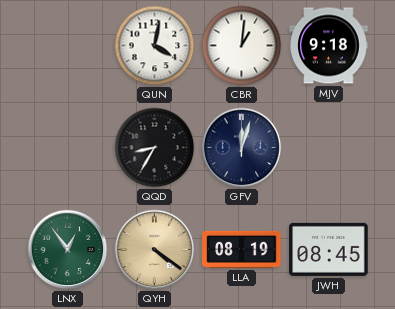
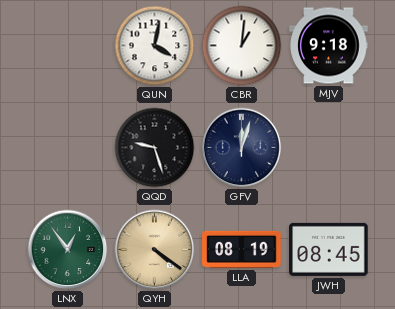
QQD: 8:35 -> 9:27 (155, 148)
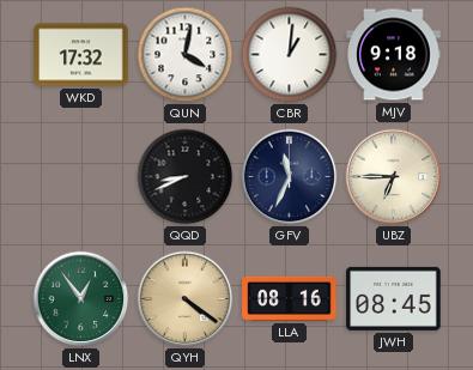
WKD: none -> 17:32 (81, 55)
QQD: 9:27 -> 8:41 (186, 177)
GFV: 12:03 -> 11:34 (290, 177)
UBZ: none -> 6:45 (394, 177)
LLA: 08:19 -> 08:16 (290, 298)
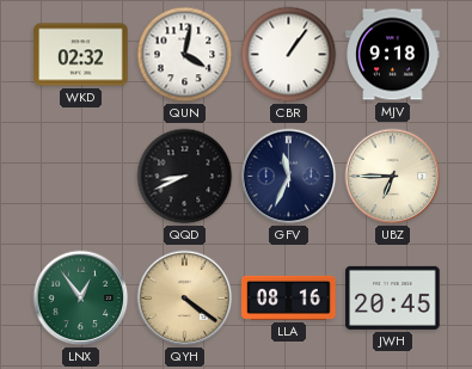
WKD: 17:32 -> 02:32 (81, 55)
CBR: 1:01 -> 1:06 (289, 55)
JWH: 08:45 -> 20:45 (393, 297)
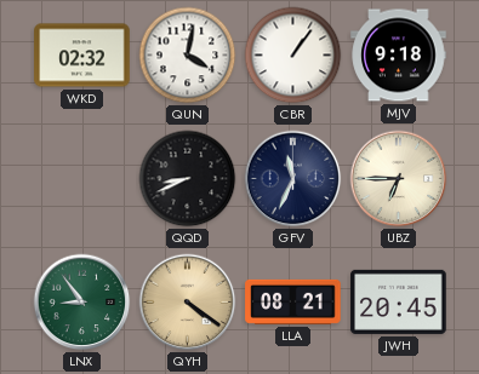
LNX: 12:54 -> 8:54 (82, 303)
LLA: 08:16 -> 08:21 (293, 301)
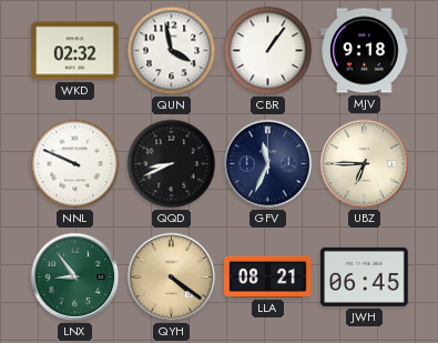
QUN: 4:02 -> 3:58 (172, 51)
NNL: none -> 9:49 (75, 164)
JWH: 20:45 -> 06:45 (365, 276)
